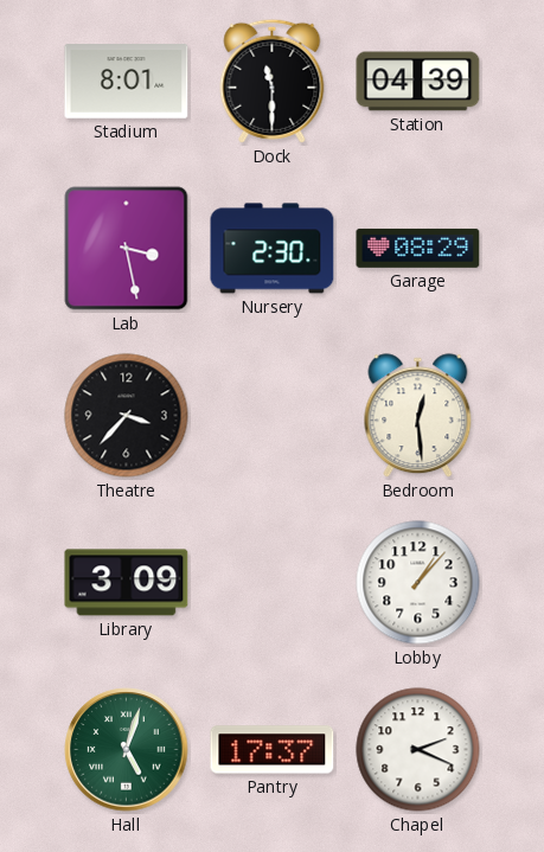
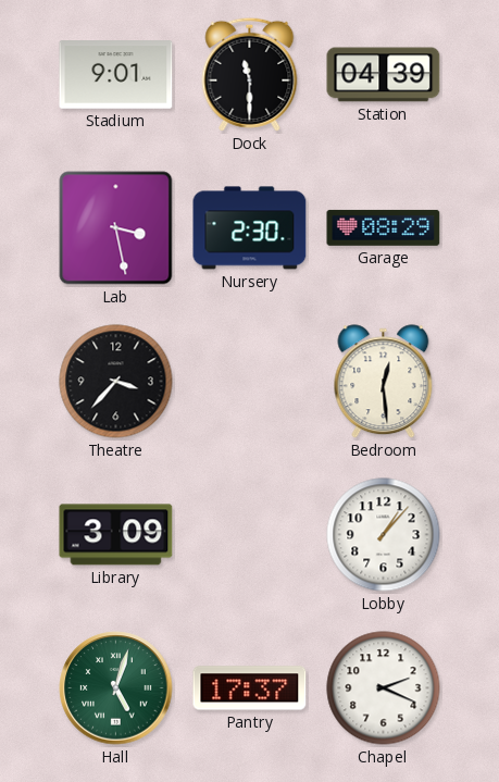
Stadium: 8:01 -> 9:01 (116, 75)
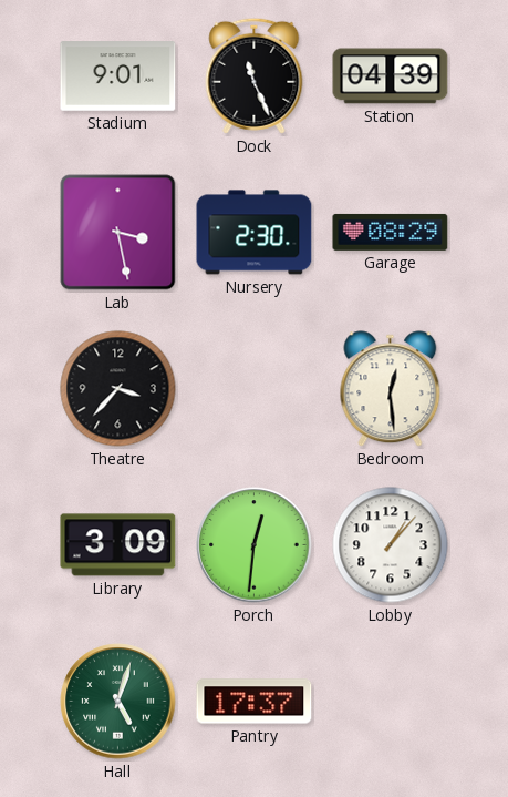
Dock: 11:30 -> 11:26 (255, 75)
Porch: none -> 12:31 (255, 545)
Chapel: 2:19 -> none (384, 688)
